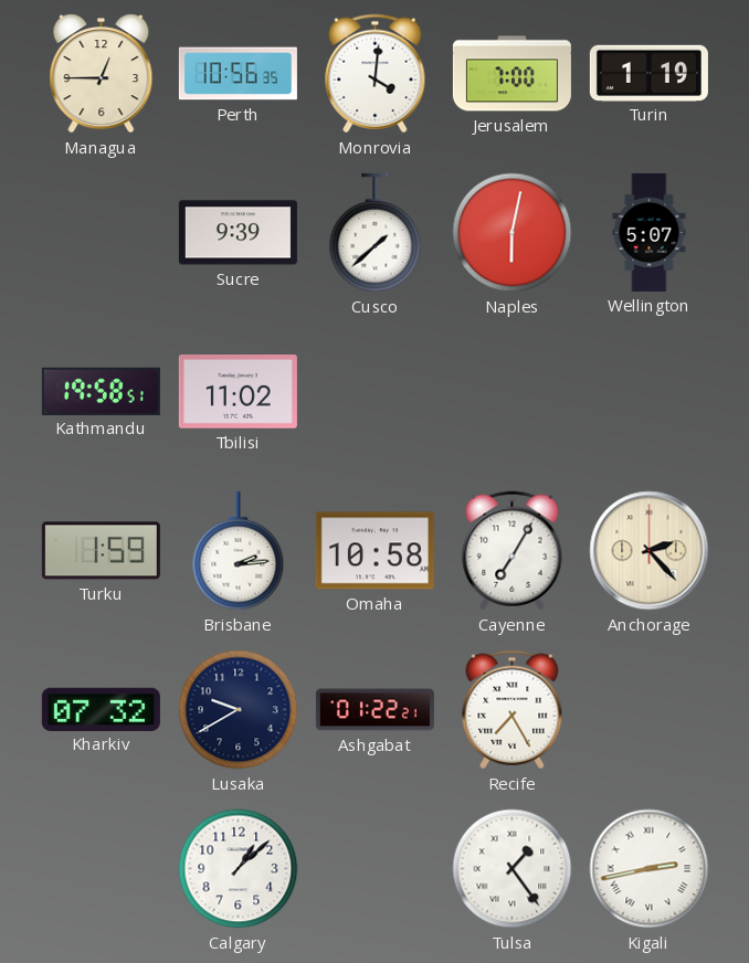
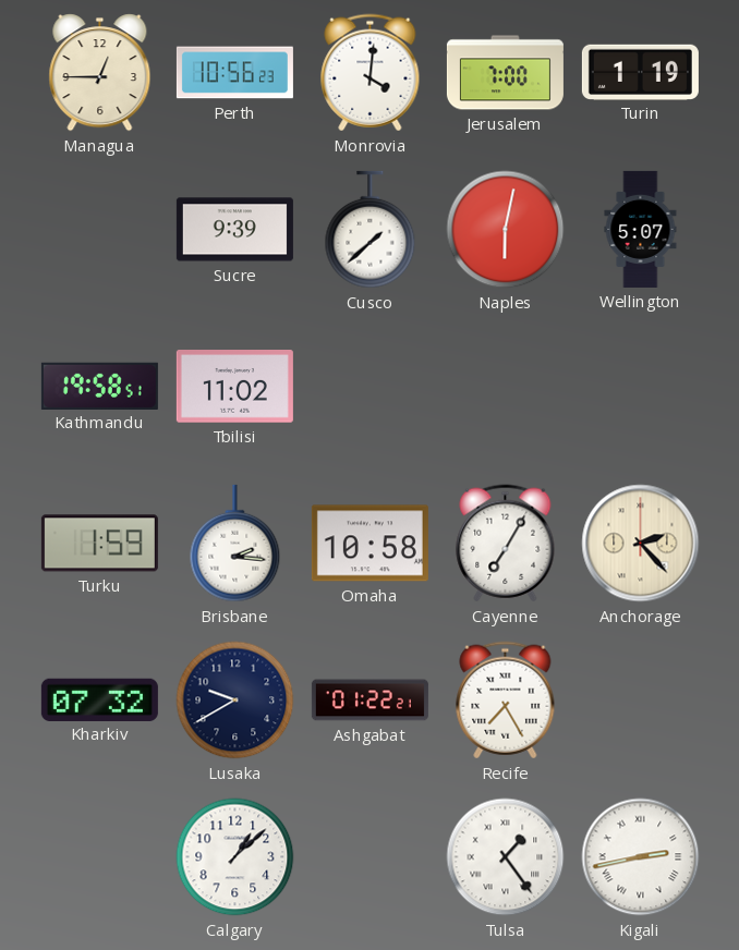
Perth: 10:56:35 -> 10:56:23 (234, 73)
Brisbane: 2:14 -> 2:16 (235, 544)
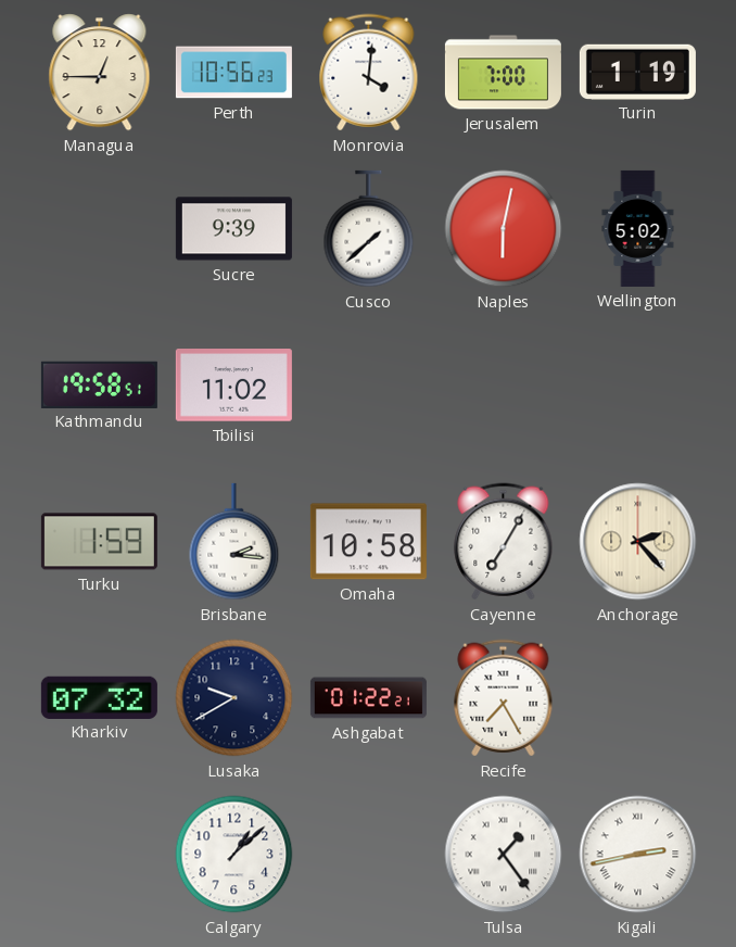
Wellington: 5:07 -> 5:02 (638, 228)
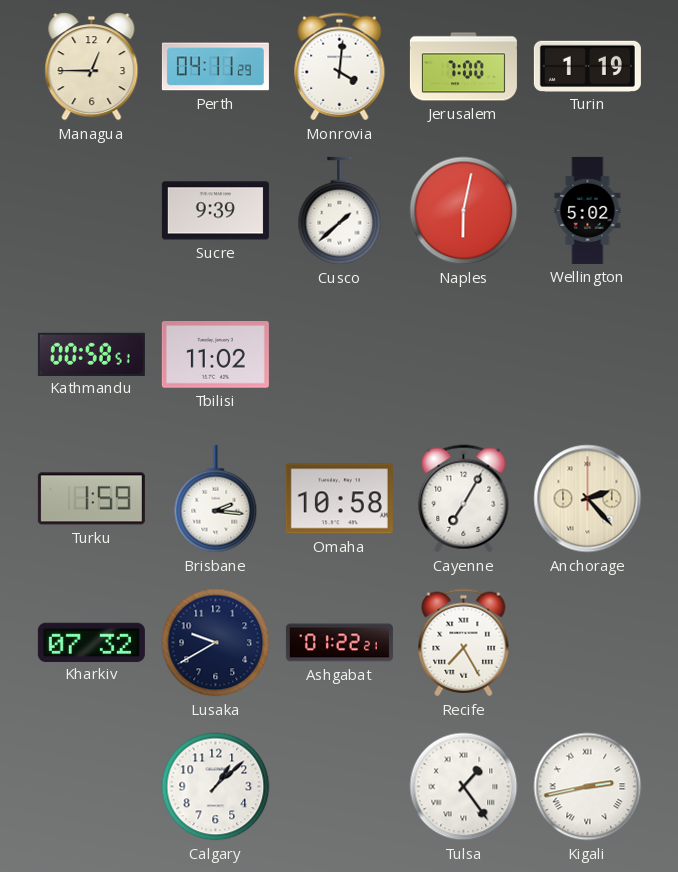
Perth: 10:56 -> 04:11 (215, 67)
Kathmandu: 19:58 -> 00:58 (91, 354)
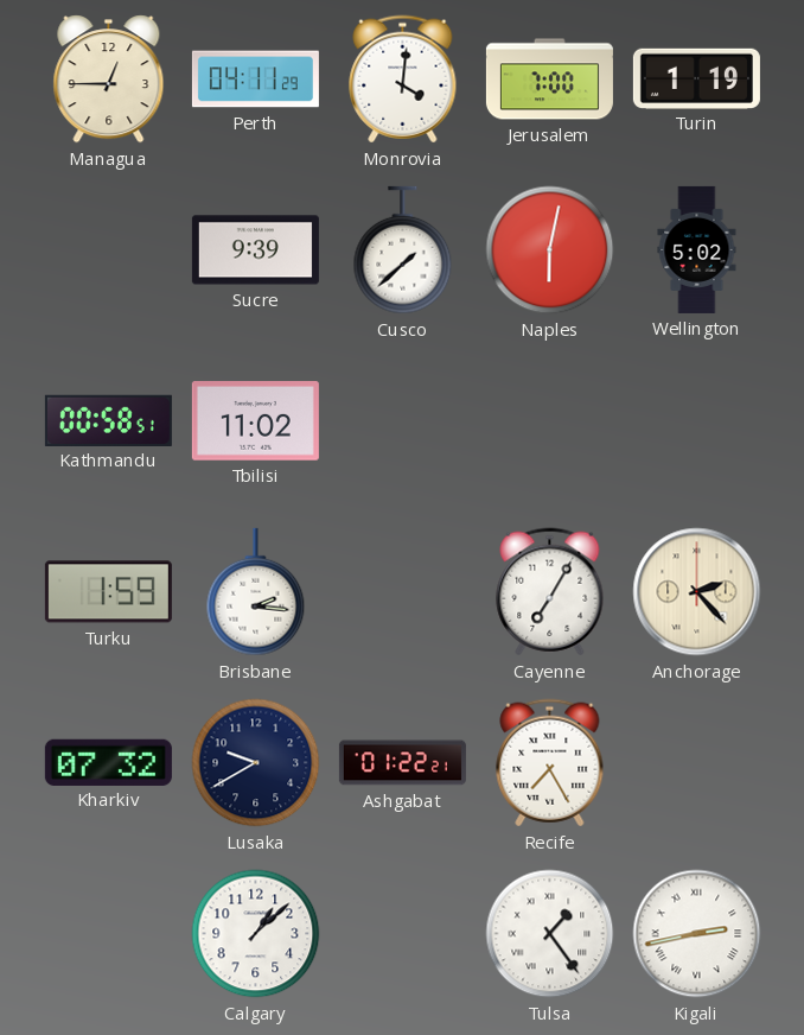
Omaha: 10:58 -> none (339, 499)
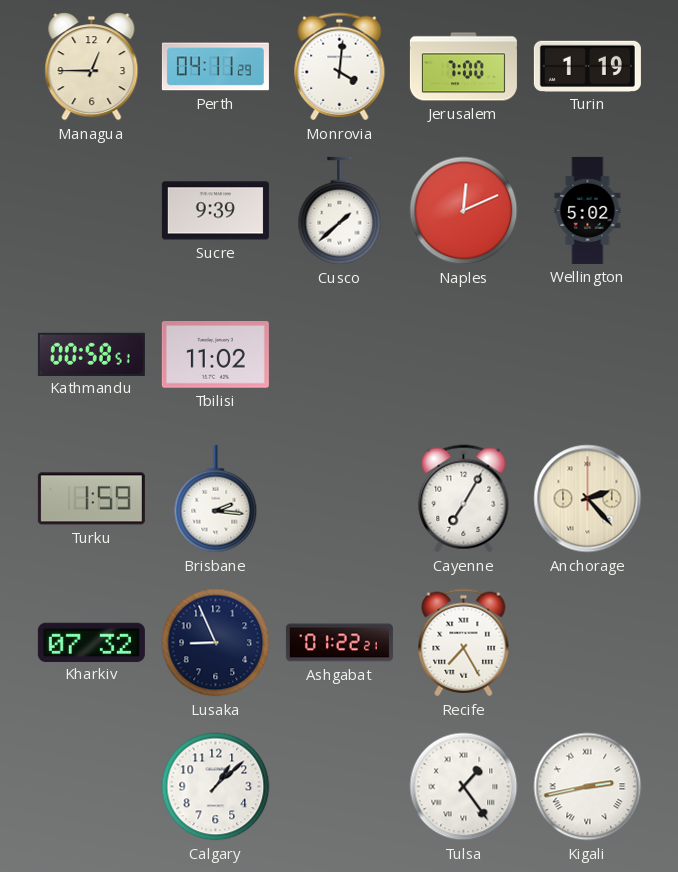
Naples: 6:02 -> 12:11 (464, 211)
Lusaka: 9:40 -> 8:56 (216, 643)
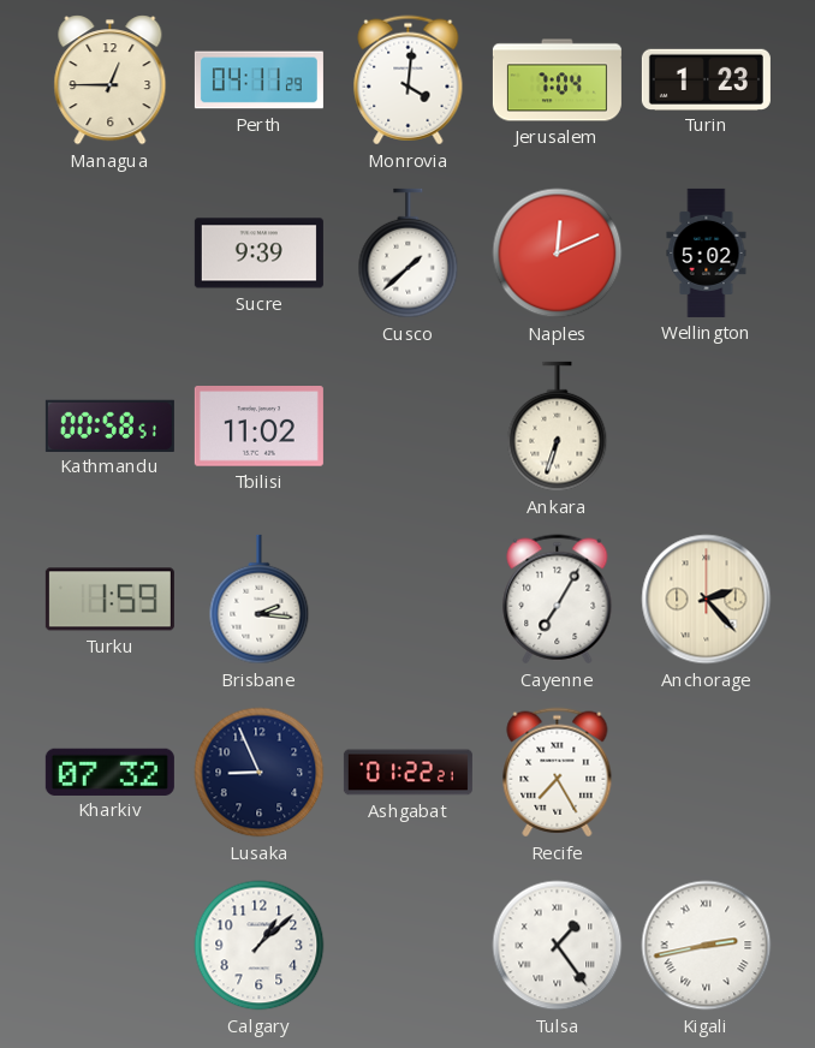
Jerusalem: 7:00 -> 7:04 (557, 81)
Turin: 1:19 -> 1:23 (706, 79)
Ankara: none -> 6:33 (558, 427)
